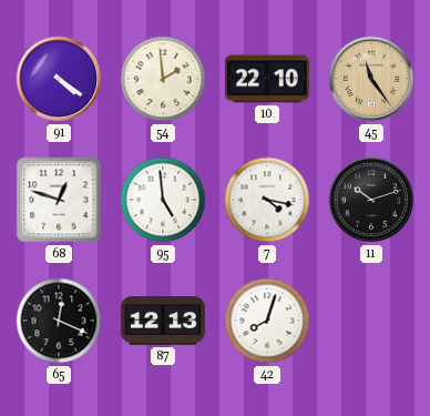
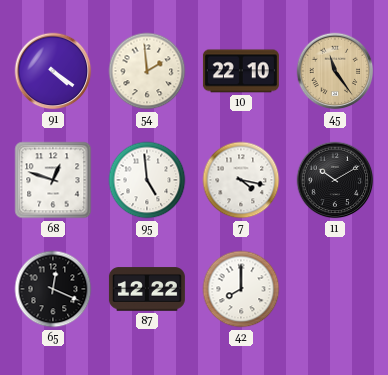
11: 10:12 -> 10:10 (335, 180)
87: 12:13 -> 12:22 (147, 289)
42: 8:03 -> 8:00 (241, 289)
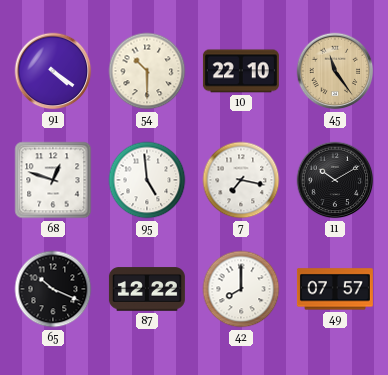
54: 1:59 -> 10:30 (147, 71)
7: 4:17 -> 7:17 (241, 180)
65: 12:19 -> 10:19 (53, 289)
49: none -> 07:57 (335, 289)
